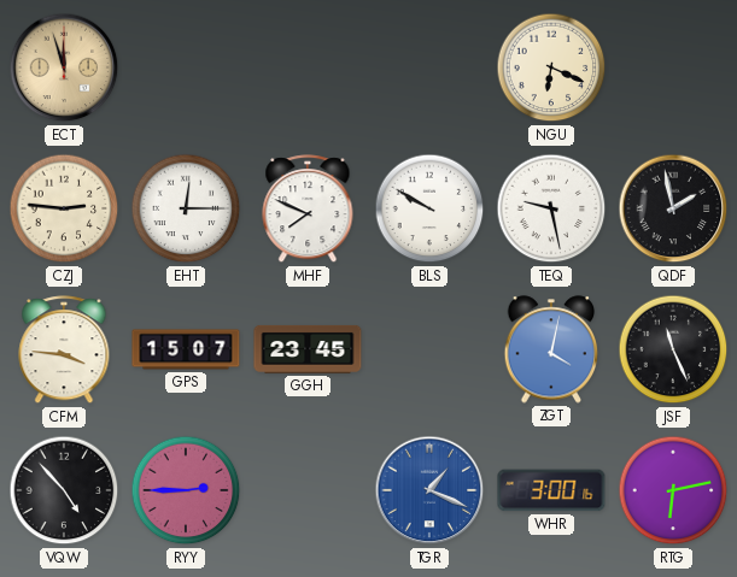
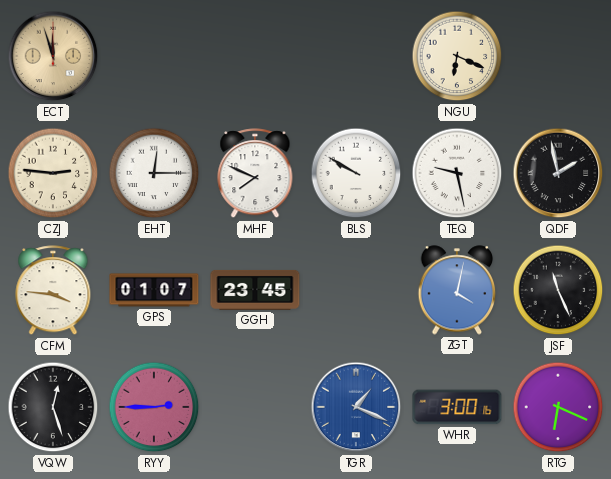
GPS: 15:07 -> 01:07 (154, 290)
VQW: 4:53 -> 12:27 (53, 407)
RTG: 6:13 -> 6:19 (558, 407)
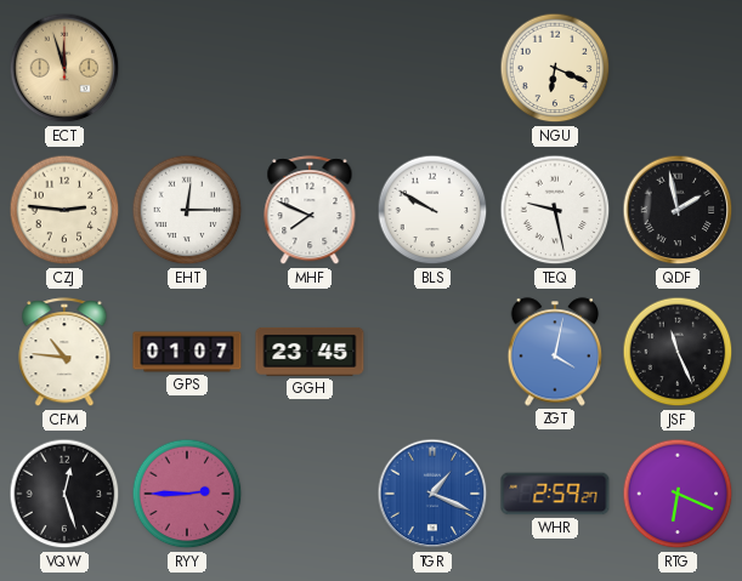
CFM: 3:46 -> 10:46 (64, 353)
WHR: 3:00 -> 2:59 (555, 494)
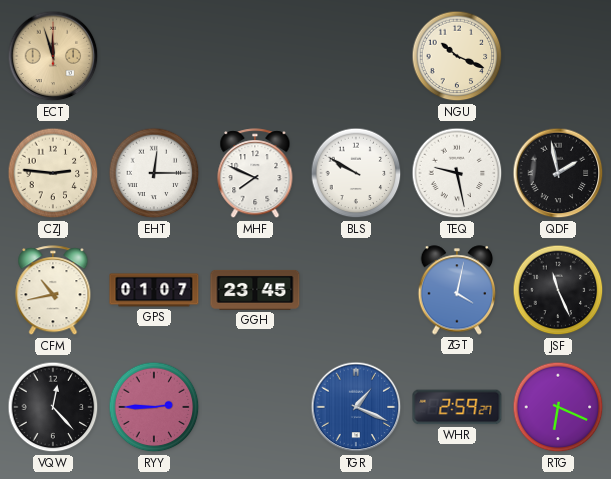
NGU: 6:19 -> 10:19 (457, 56)
CFM: 10:46 -> 10:43 (53, 291)
VQW: 12:27 -> 12:23 (53, 407)
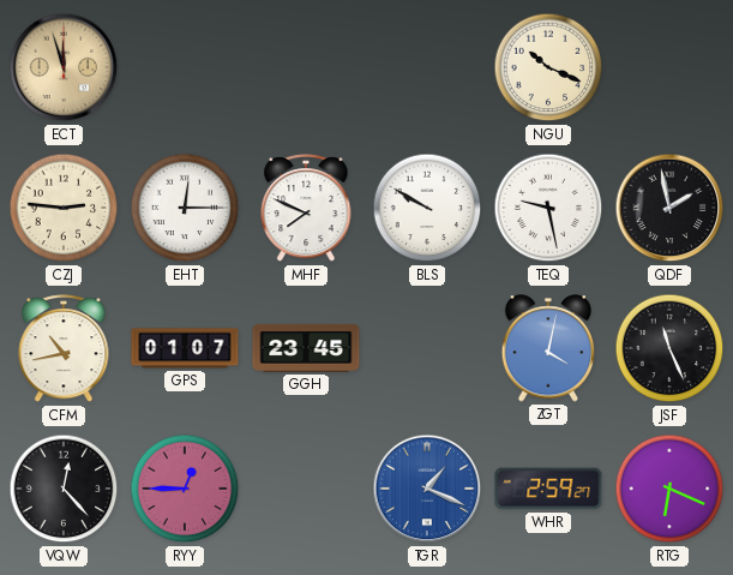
RYY: 2:45 -> 12:45 (185, 489)
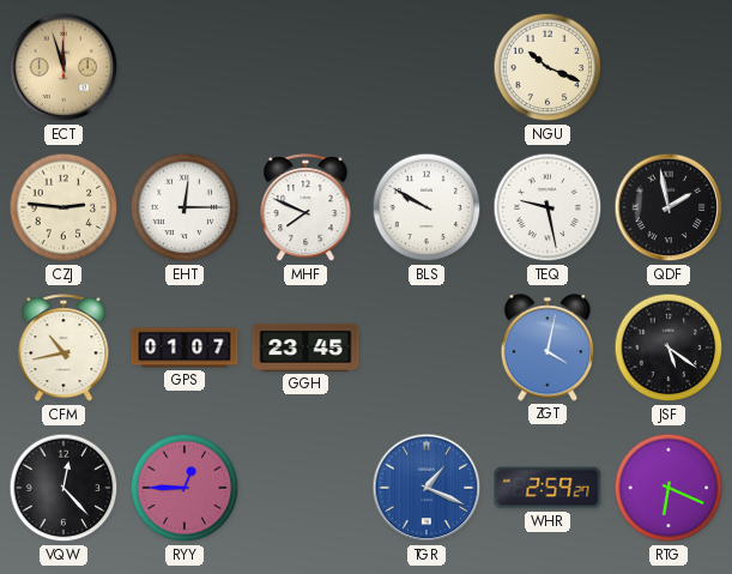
JSF: 11:26 -> 5:21 (669, 348)
